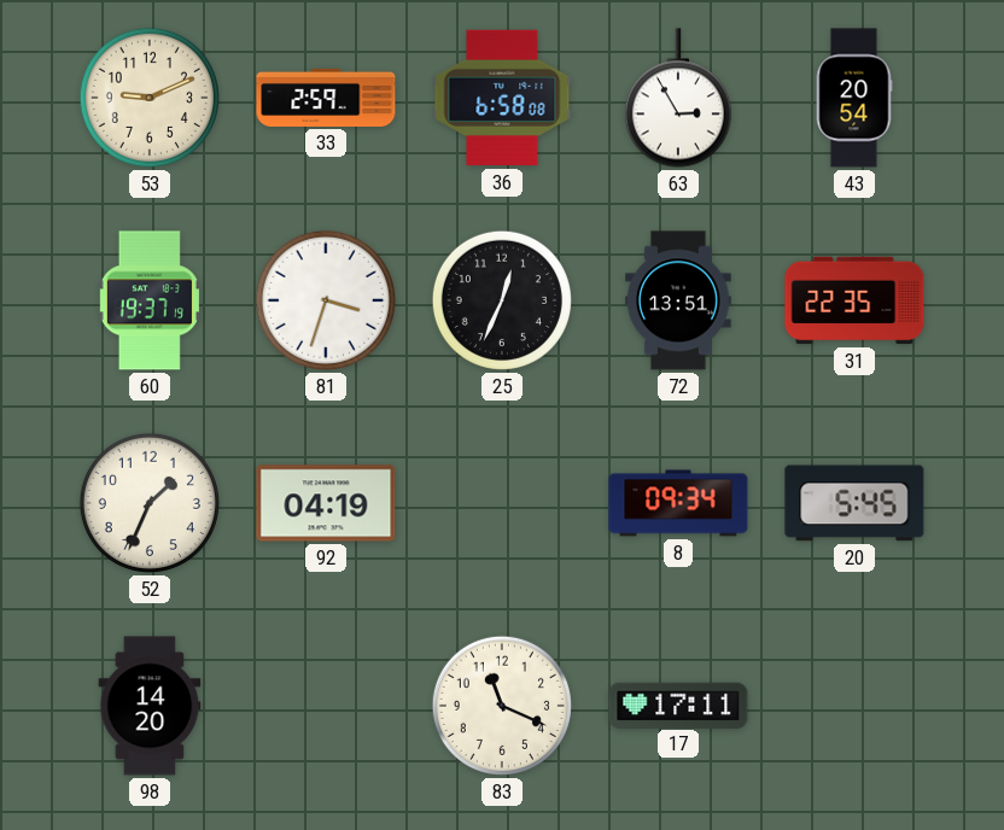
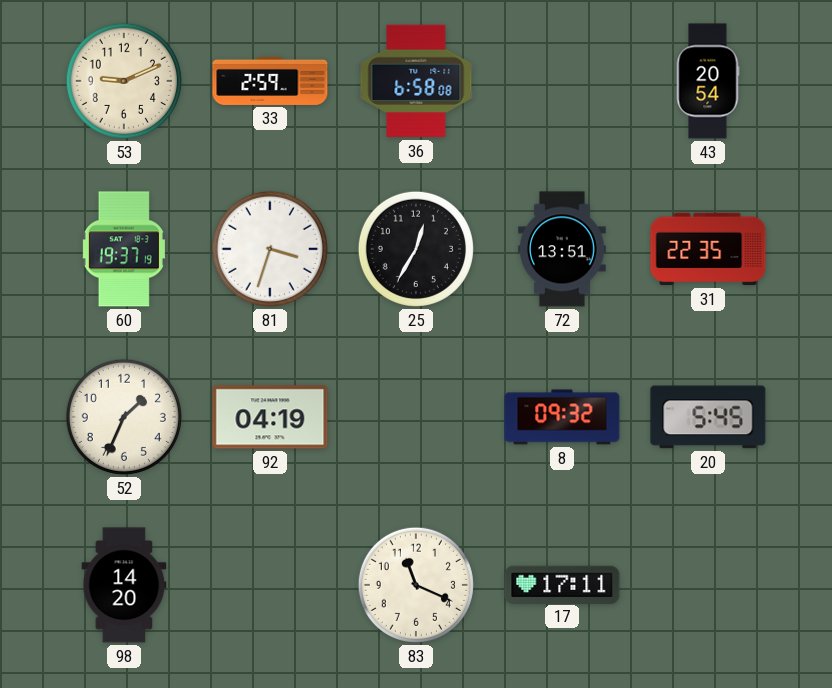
63: 2:55 -> none (678, 98)
25: 12:34 -> 12:35 (416, 249)
8: 09:34 -> 09:32 (562, 417)
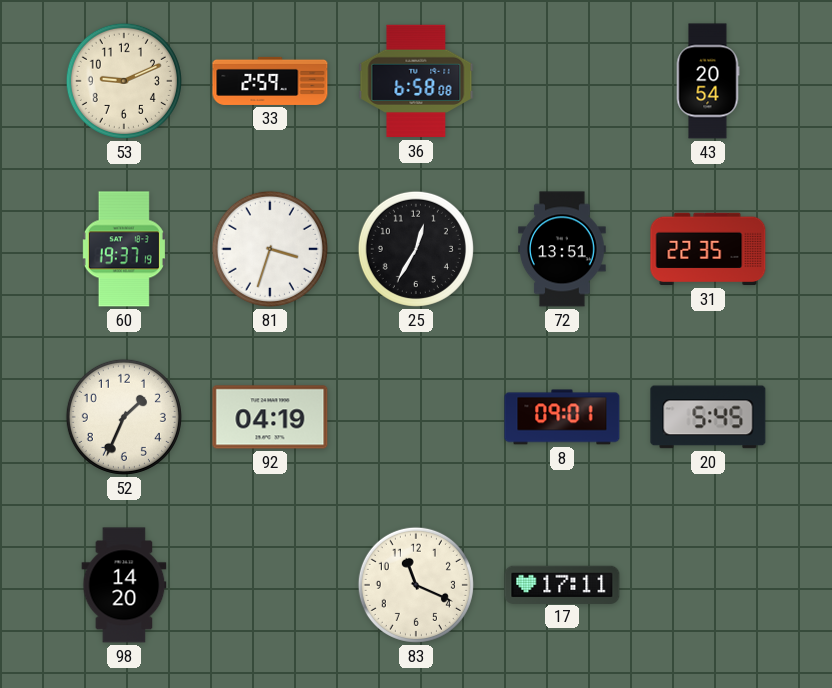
8: 09:32 -> 09:01 (562, 417)
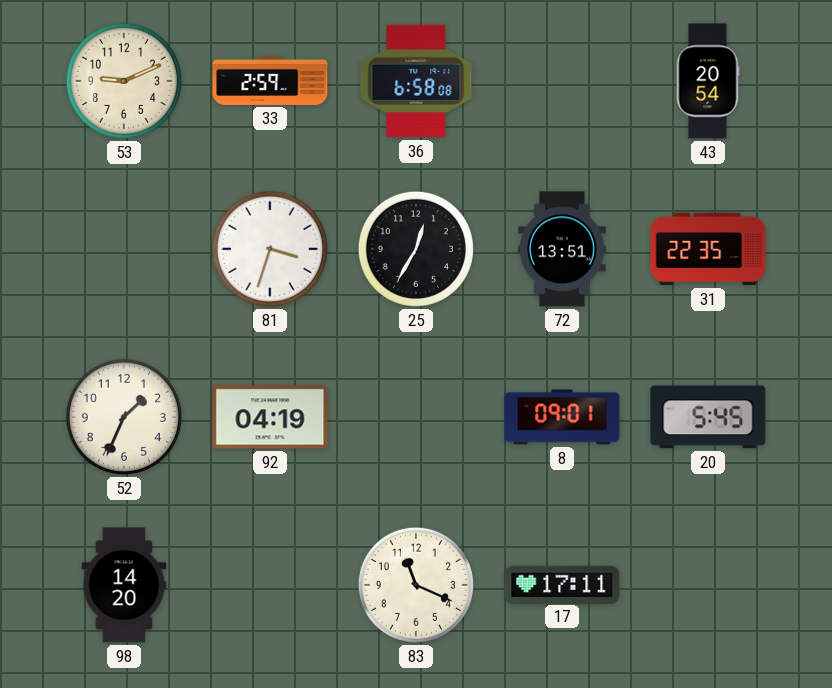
60: 19:37 -> none (124, 249)
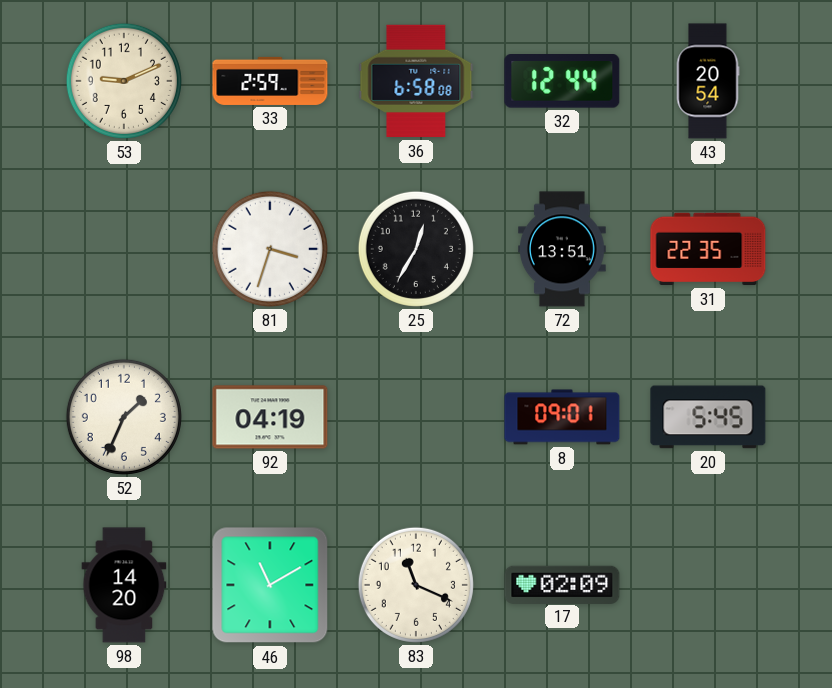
32: none -> 12:44 (562, 82)
46: none -> 11:10 (270, 585)
17: 17:11 -> 02:09 (562, 584)
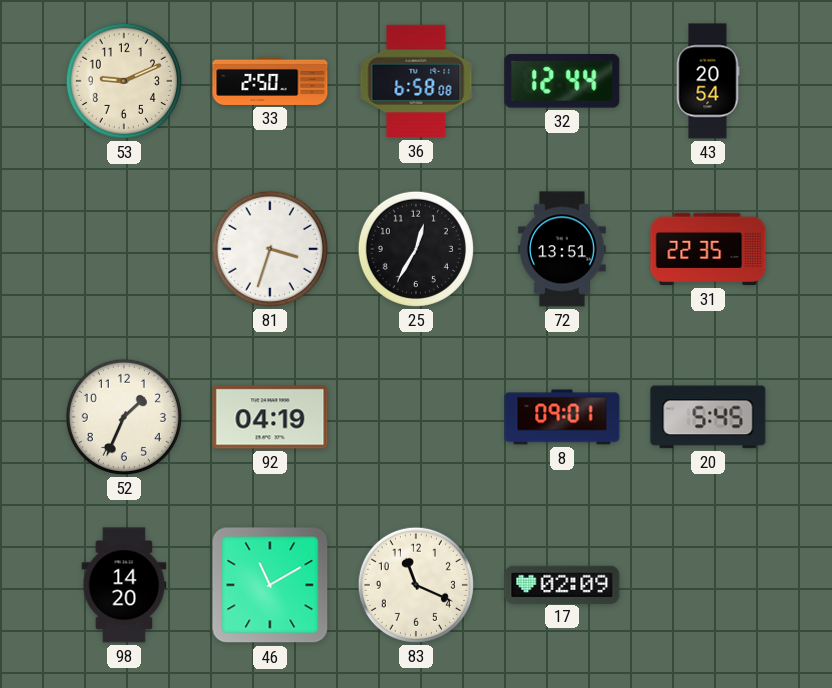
33: 2:59 -> 2:50 (270, 81)
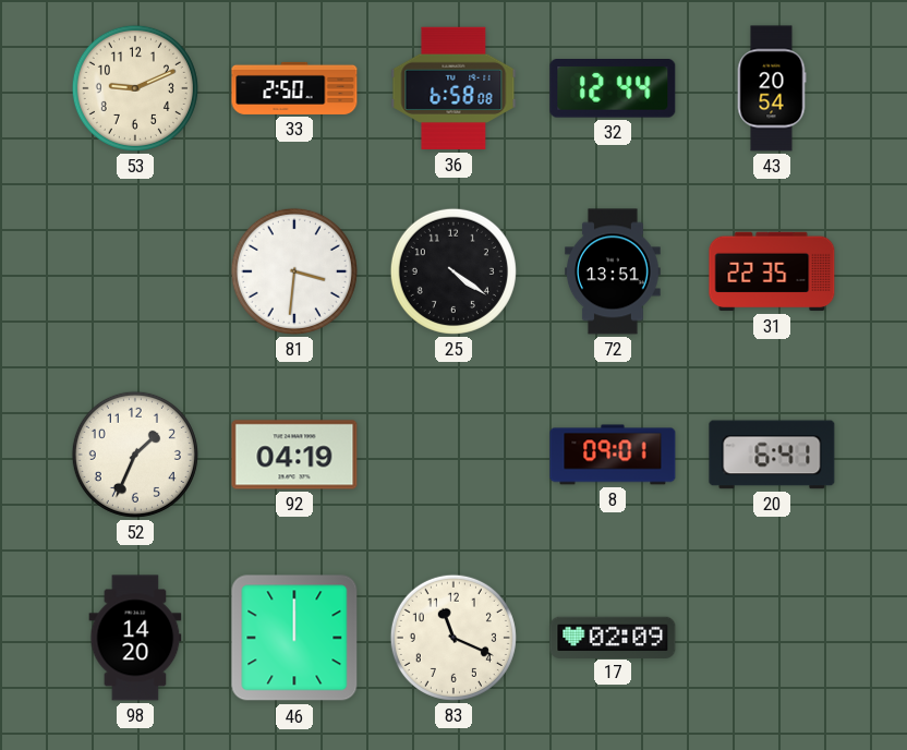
81: 3:33 -> 3:31 (294, 271)
25: 12:35 -> 4:21 (453, 271)
20: 5:45 -> 6:41 (772, 455)
46: 11:10 -> 12:00 (294, 638)
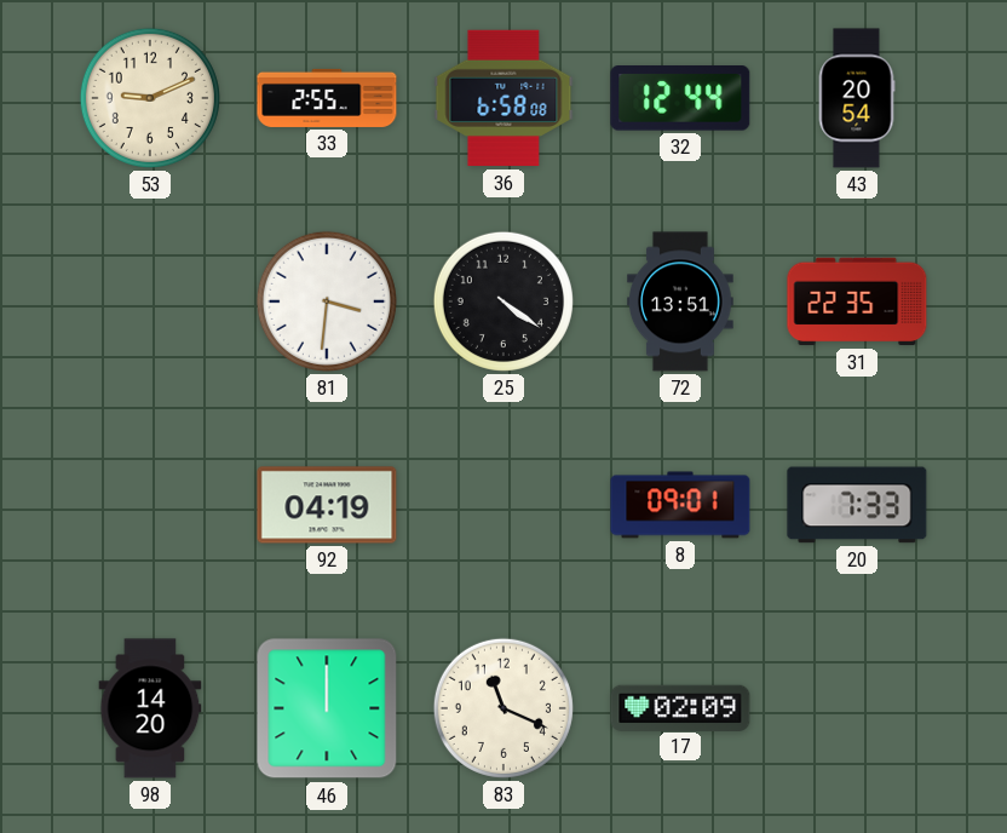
33: 2:50 -> 2:55 (327, 98)
52: 1:34 -> none (135, 455)
20: 6:41 -> 7:33 (857, 505)
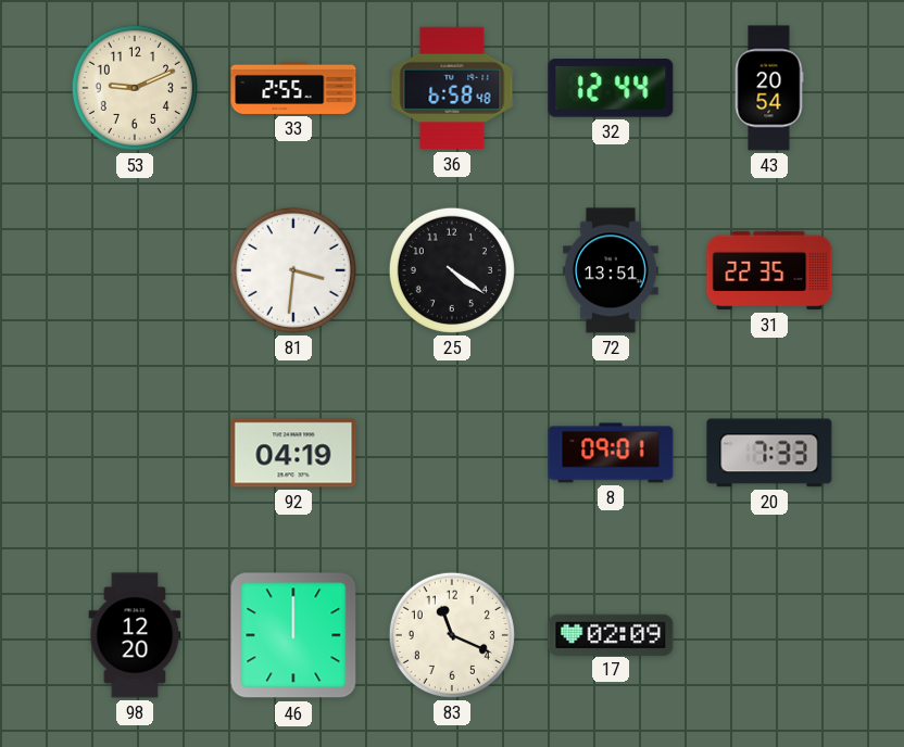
36: 6:58:08 -> 6:58:48 (452, 88)
98: 14:20 -> 12:20 (135, 635)
